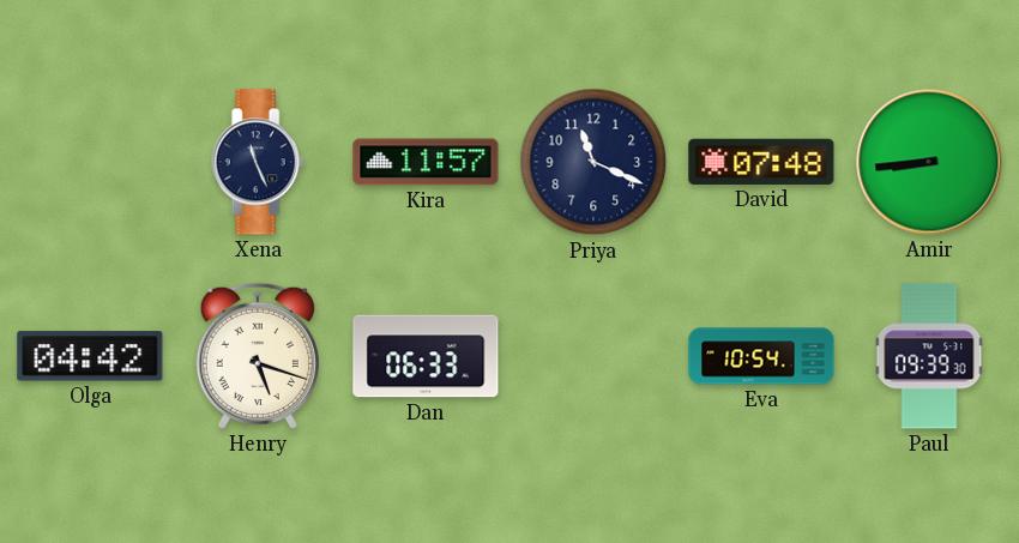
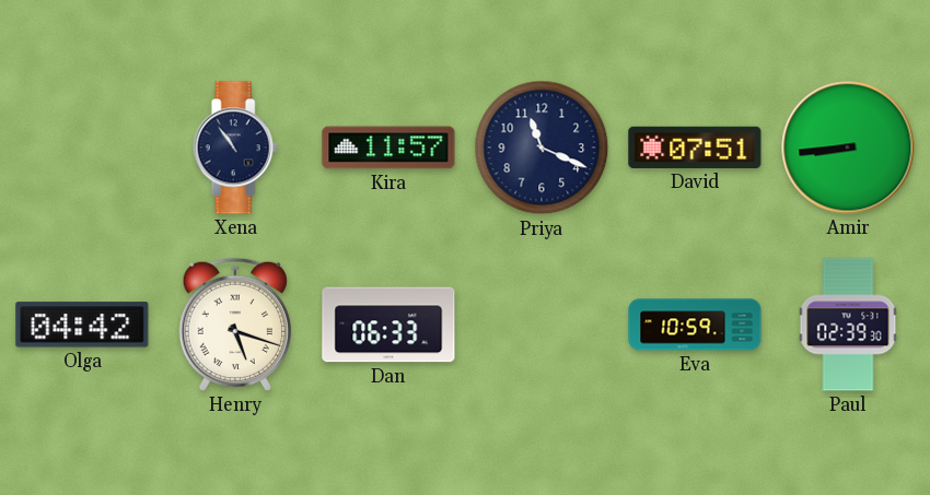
Xena: 11:26 -> 10:54 (235, 148)
David: 07:48 -> 07:51 (695, 148)
Eva: 10:54 -> 10:59 (695, 325)
Paul: 09:39 -> 02:39 (848, 325)
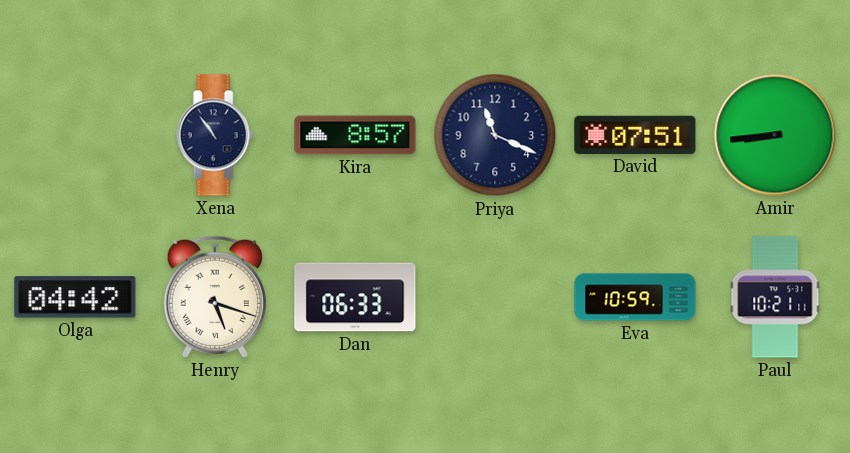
Kira: 11:57 -> 8:57 (355, 135)
Paul: 02:39 -> 10:21 (775, 297)
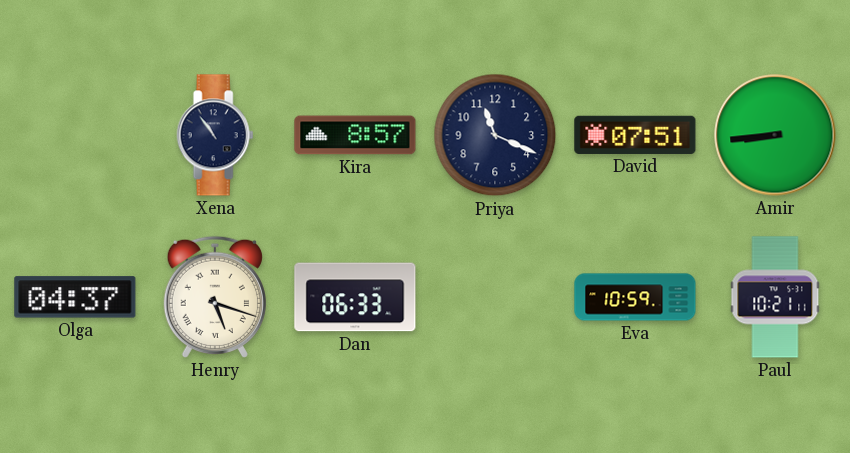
Olga: 04:42 -> 04:37 (75, 297)
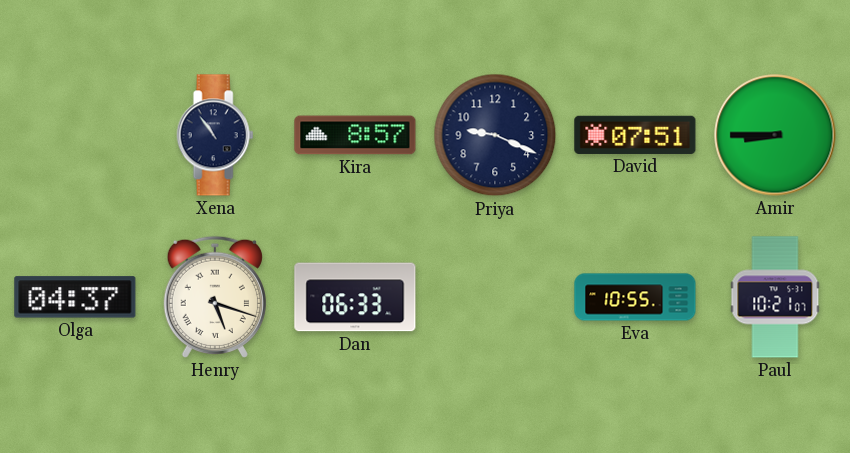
Priya: 11:19 -> 9:19 (495, 135)
Amir: 8:44 -> 8:45 (775, 135)
Eva: 10:59 -> 10:55 (635, 297)
Paul: 10:21:11 -> 10:21:07 (775, 297)
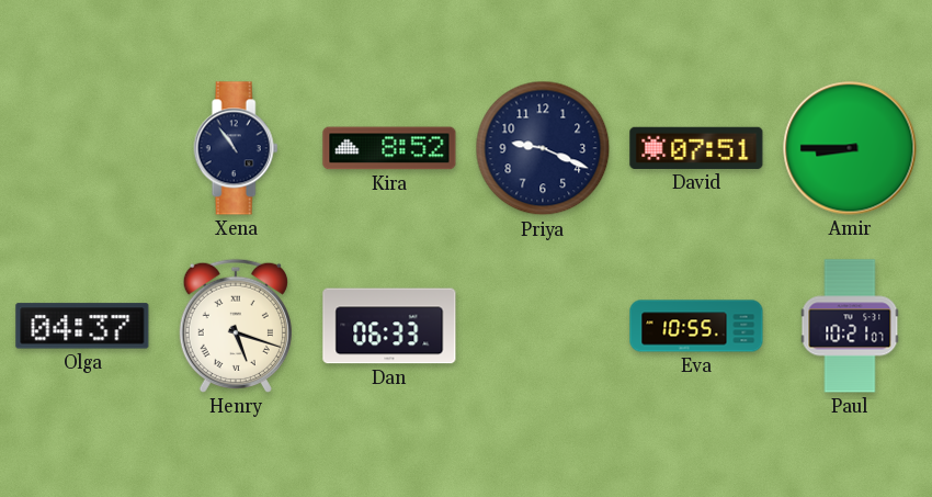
Kira: 8:57 -> 8:52 (389, 148)
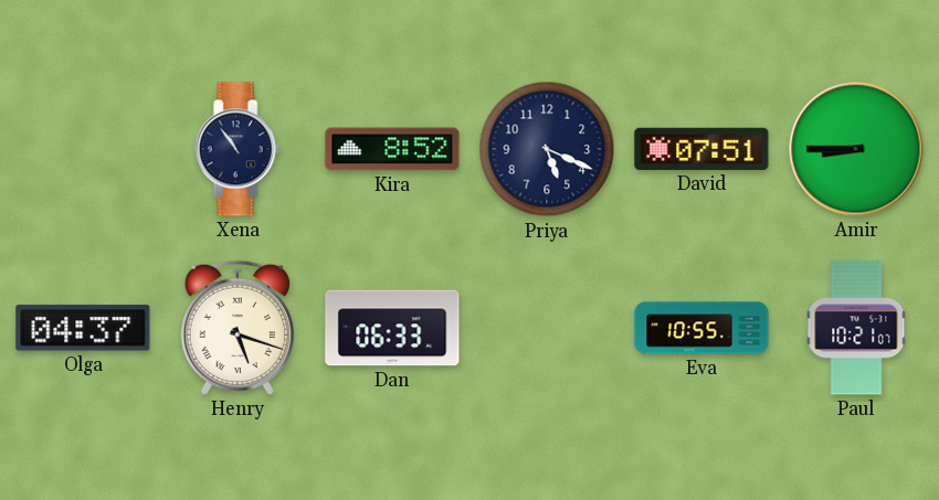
Priya: 9:19 -> 5:19 (547, 149)
